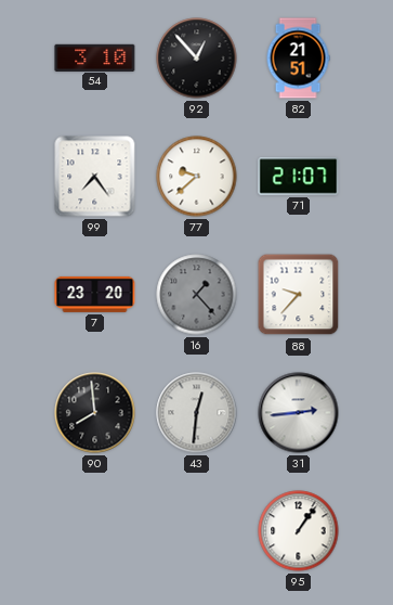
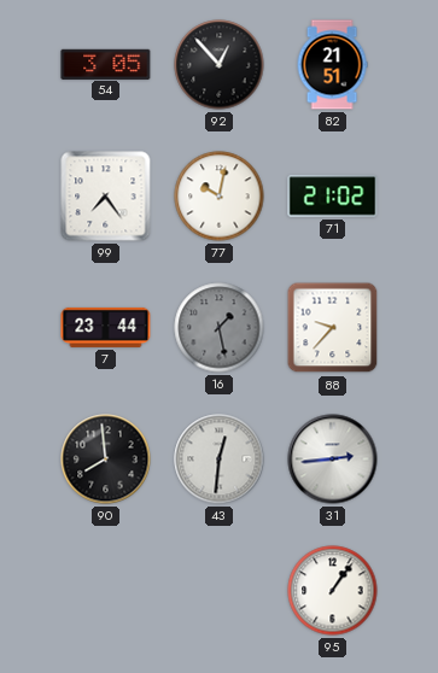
54: 3:10 -> 3:05 (106, 64)
77: 9:38 -> 10:02 (220, 197)
71: 21:07 -> 21:02 (333, 197)
7: 23:20 -> 23:44 (106, 327)
16: 1:23 -> 1:28 (220, 328)
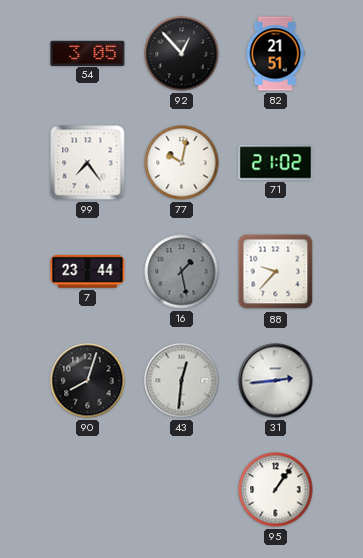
90: 7:59 -> 8:03 (88, 381)
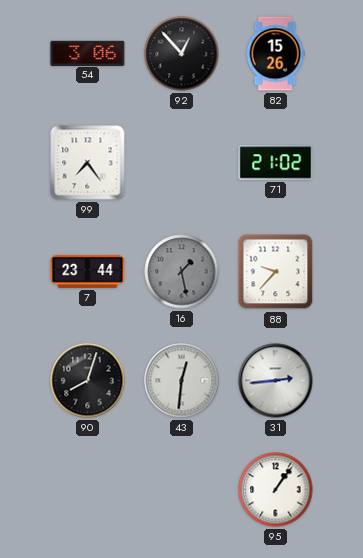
54: 3:05 -> 3:06 (88, 53)
82: 21:51 -> 15:26 (275, 54)
77: 10:02 -> none (182, 163)
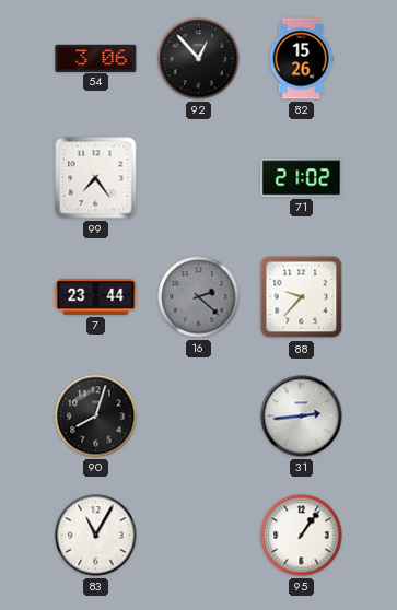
16: 1:28 -> 2:22 (199, 297)
43: 12:31 -> none (182, 381)
83: none -> 11:05 (96, 536)
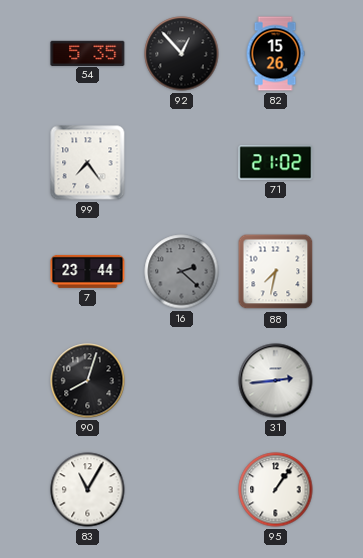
54: 3:06 -> 5:35 (88, 53)
88: 9:37 -> 7:32 (276, 272)
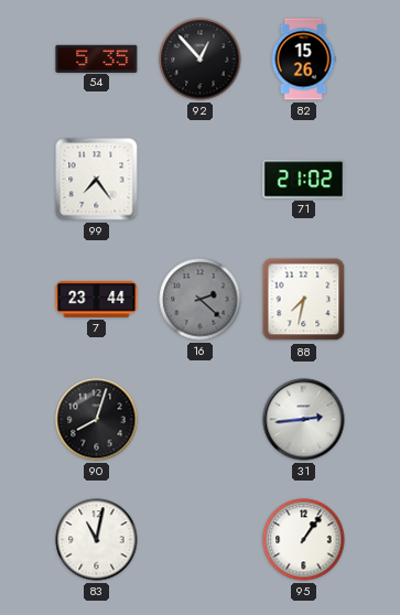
83: 11:05 -> 11:02 (97, 540)
